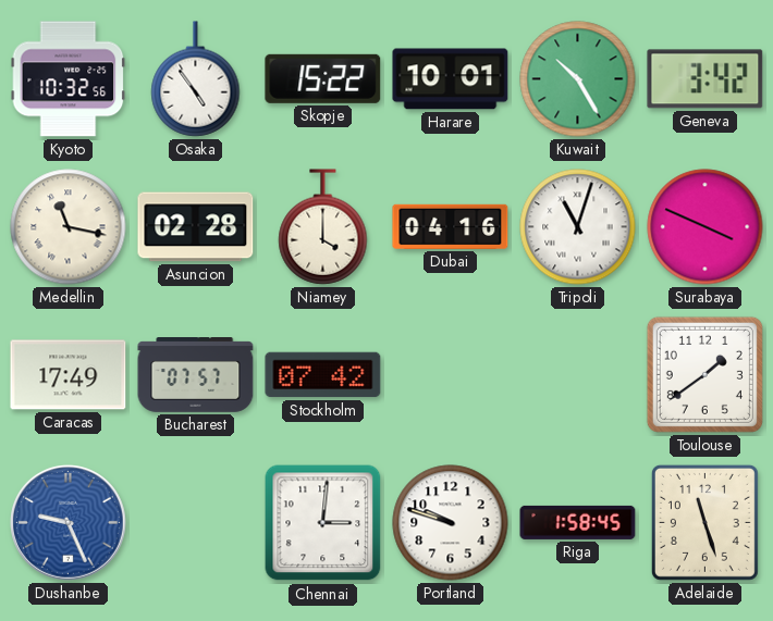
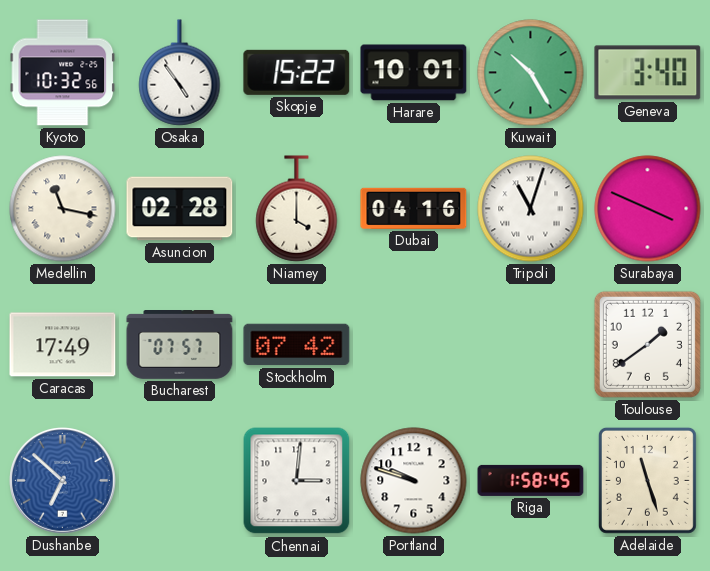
Geneva: 3:42 -> 3:40 (648, 73)
Dushanbe: 9:26 -> 6:52 (63, 481)
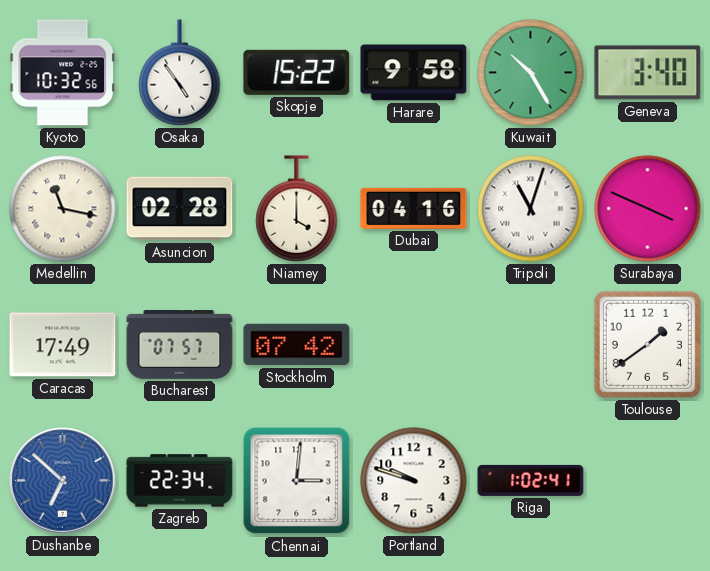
Harare: 10:01 -> 9:58 (414, 73)
Zagreb: none -> 22:34 (180, 481)
Riga: 1:58 -> 1:02 (531, 480)
Adelaide: 11:27 -> none (647, 480)
